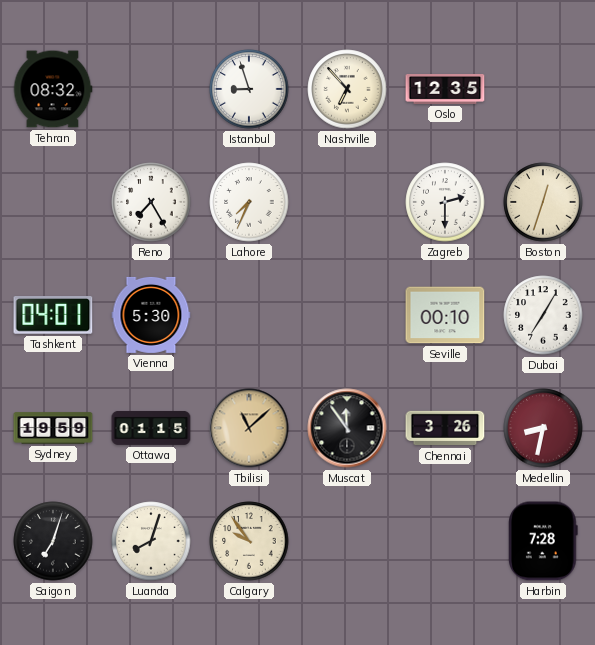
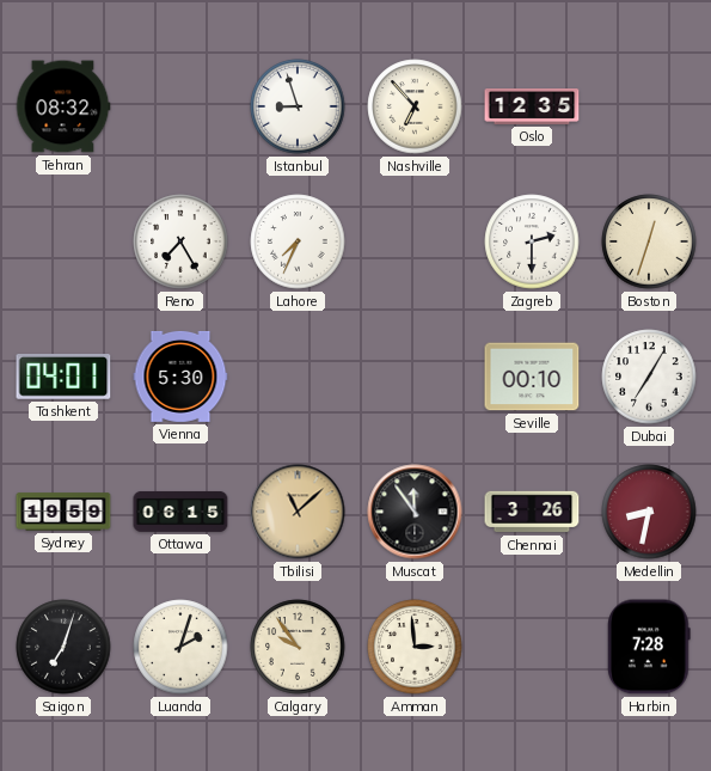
Ottawa: 01:15 -> 06:15 (180, 512)
Luanda: 8:03 -> 2:03 (180, 647)
Amman: none -> 2:59 (415, 647)
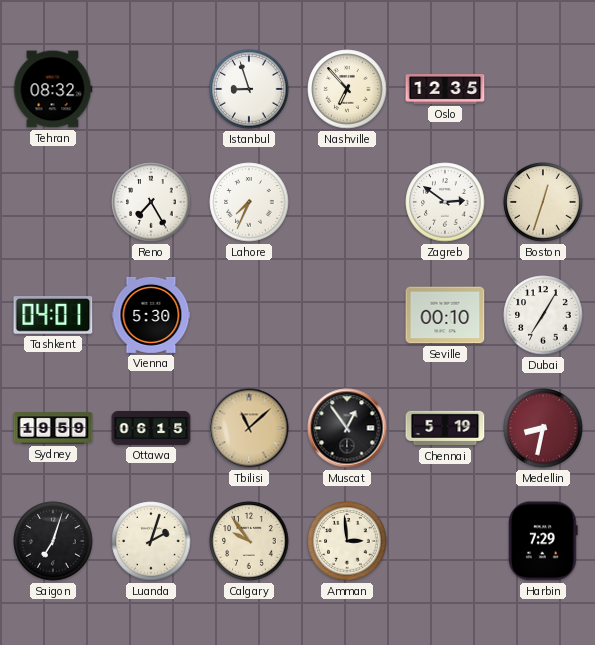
Zagreb: 2:30 -> 2:51 (445, 202)
Muscat: 11:54 -> 12:54 (347, 428)
Chennai: 3:26 -> 5:19 (445, 428)
Harbin: 7:28 -> 7:29 (544, 541)
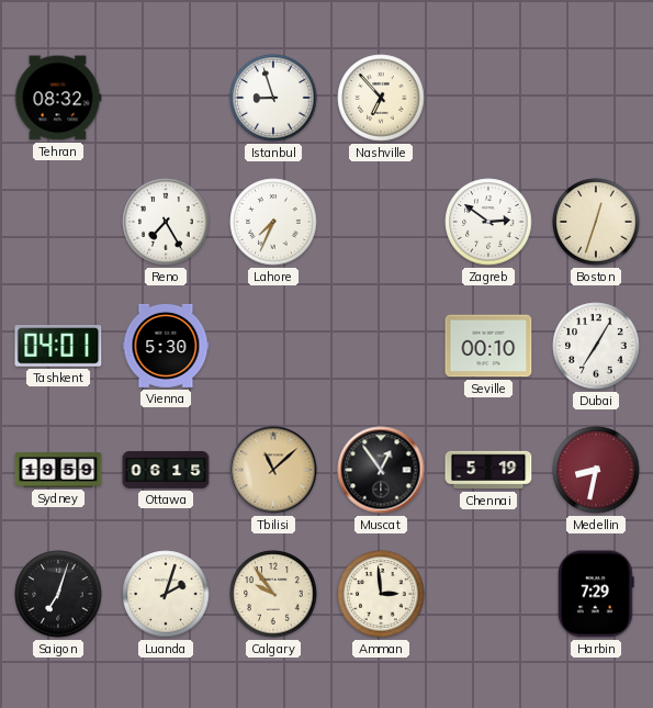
Oslo: 12:35 -> none (445, 90)
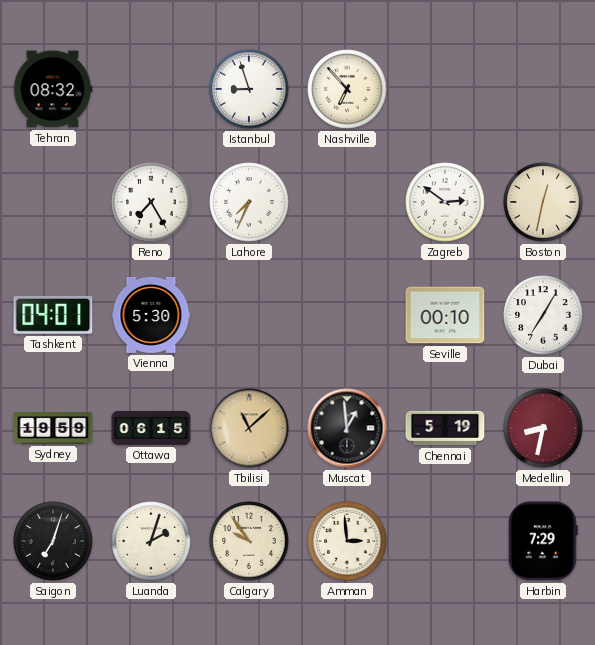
Boston: 12:33 -> 12:32 (543, 202)
Muscat: 12:54 -> 12:59 (347, 428)
